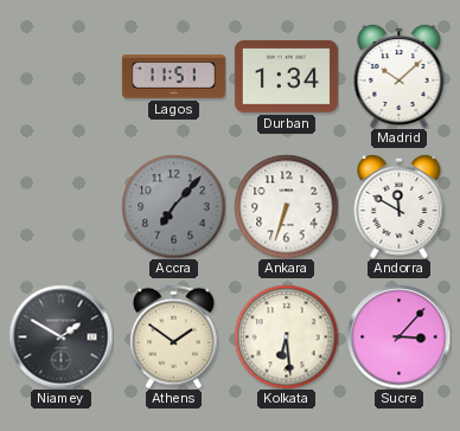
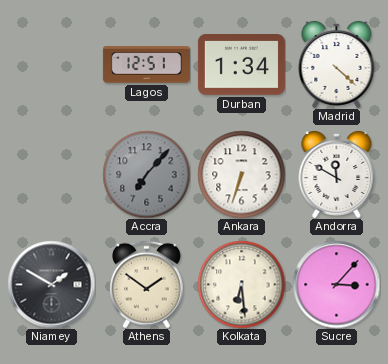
Lagos: 11:51 -> 12:51 (146, 65)
Madrid: 10:08 -> 4:22 (337, 64)
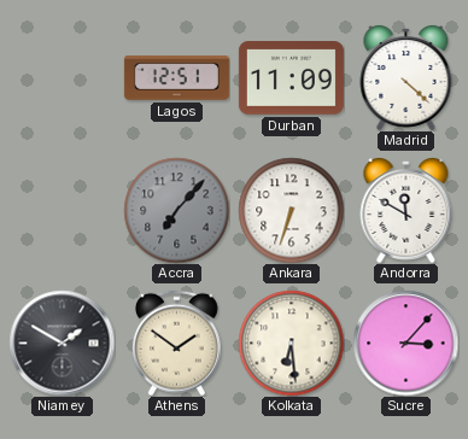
Durban: 1:34 -> 11:09 (291, 78)
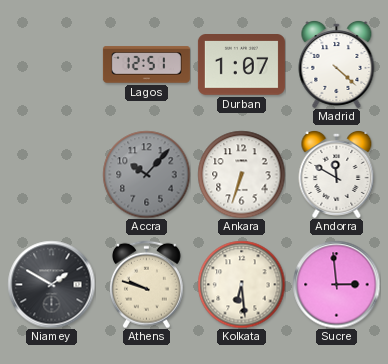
Durban: 11:09 -> 1:07 (241, 65)
Accra: 7:07 -> 10:07 (146, 174)
Athens: 1:51 -> 9:48 (146, 284)
Sucre: 3:07 -> 2:59 (336, 284)
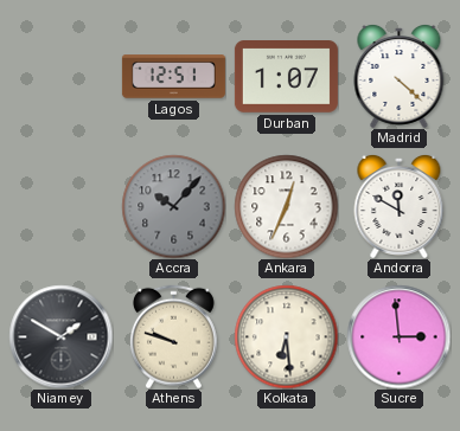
Ankara: 6:33 -> 12:34 (286, 206)
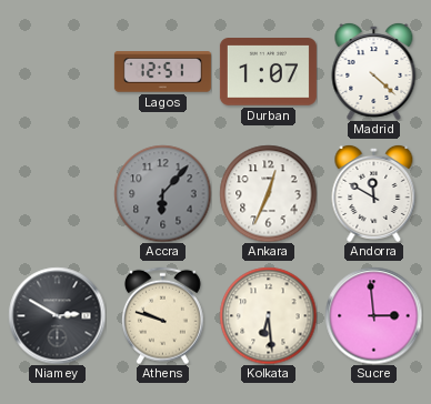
Accra: 10:07 -> 6:07 (162, 193)
Niamey: 1:50 -> 2:50 (57, 315)
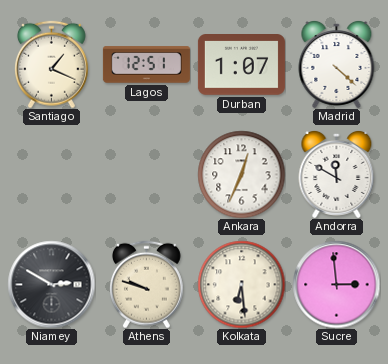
Santiago: none -> 1:19 (51, 64)
Accra: 6:07 -> none (162, 193)
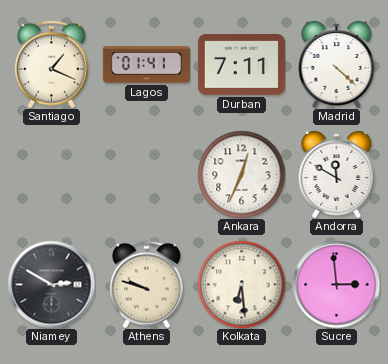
Lagos: 12:51 -> 01:41 (146, 65)
Durban: 1:07 -> 7:11 (241, 65)
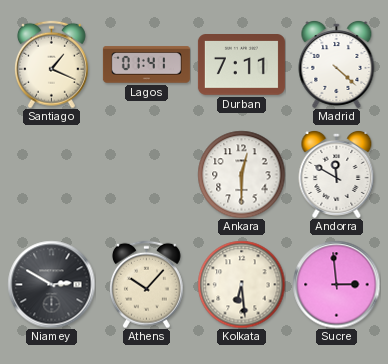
Ankara: 12:34 -> 12:30 (241, 174)
Athens: 9:48 -> 10:07 (146, 284)
